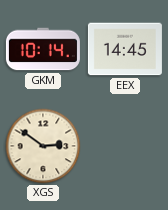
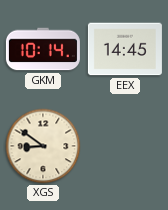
XGS: 2:51 -> 8:51 (43, 146)
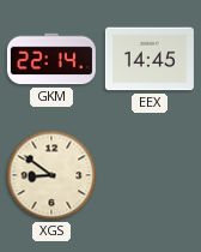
GKM: 10:14 -> 22:14 (51, 59)
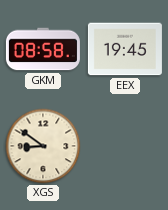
GKM: 22:14 -> 08:58 (43, 49)
EEX: 14:45 -> 19:45 (125, 49)
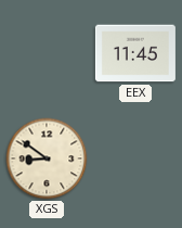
GKM: 08:58 -> none (43, 49)
EEX: 19:45 -> 11:45 (135, 53)
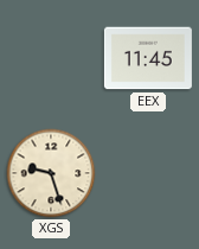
XGS: 8:51 -> 9:27 (51, 173)
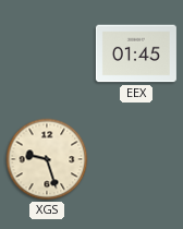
EEX: 11:45 -> 01:45 (136, 53)
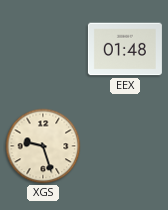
EEX: 01:45 -> 01:48 (125, 49)
